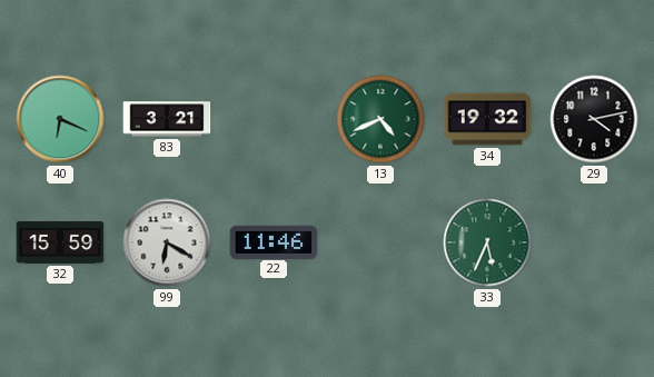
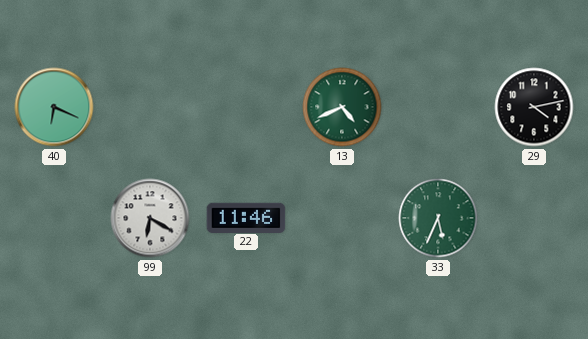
83: 3:21 -> none (167, 119)
34: 19:32 -> none (487, 119)
32: 15:59 -> none (60, 244)
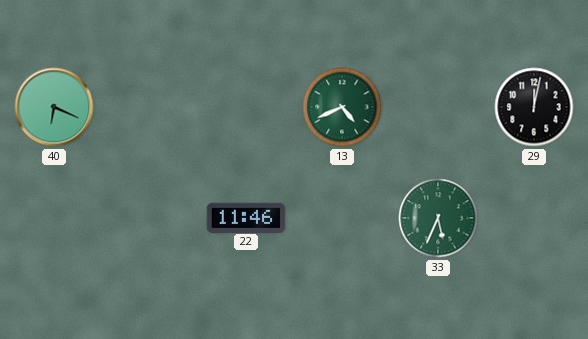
29: 4:13 -> 12:02 (534, 107)
99: 6:20 -> none (150, 218)
